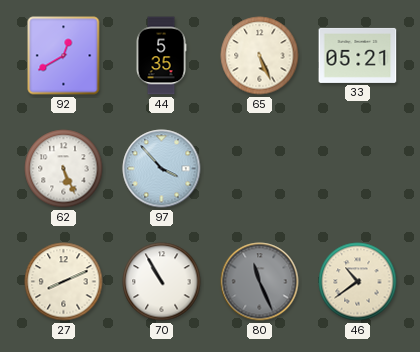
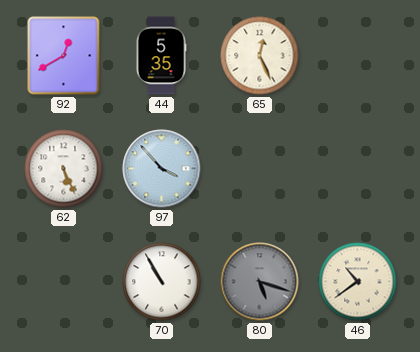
65: 5:26 -> 12:26 (260, 56)
33: 05:21 -> none (358, 55)
27: 8:11 -> none (64, 282)
80: 11:26 -> 5:18 (260, 282)
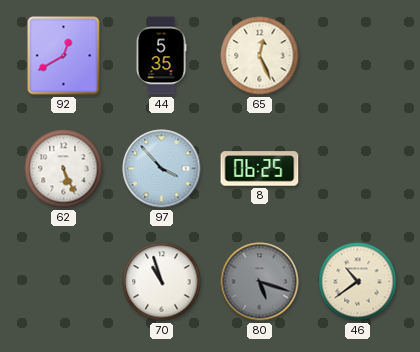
8: none -> 06:25 (260, 169)
70: 10:55 -> 10:57 (162, 282)
